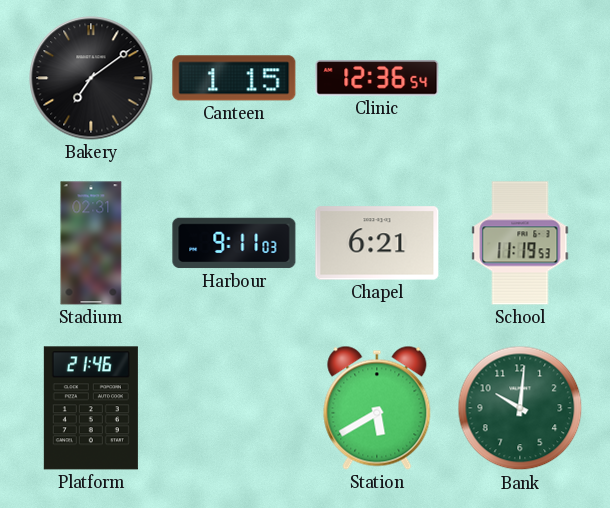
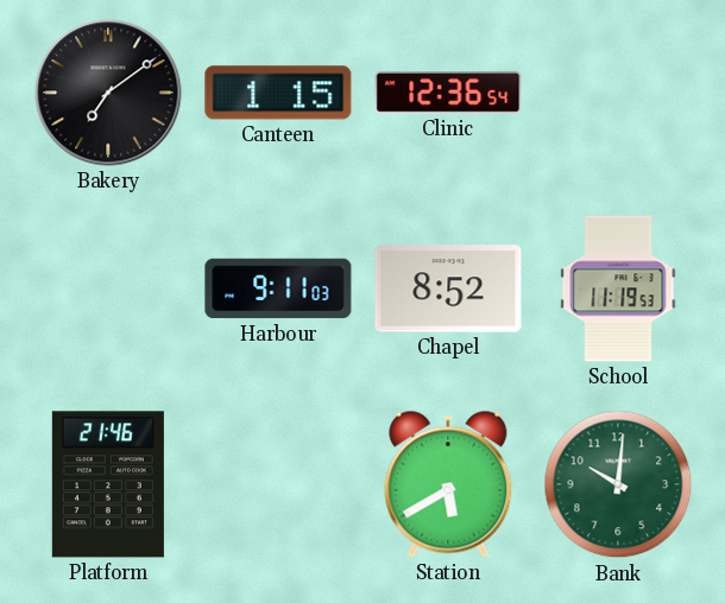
Stadium: 02:31 -> none (91, 243)
Chapel: 6:21 -> 8:52 (448, 288)
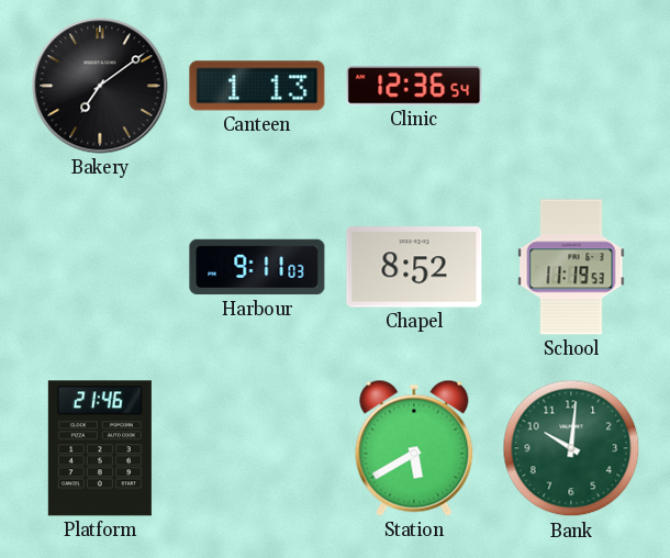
Canteen: 1:15 -> 1:13 (257, 86)
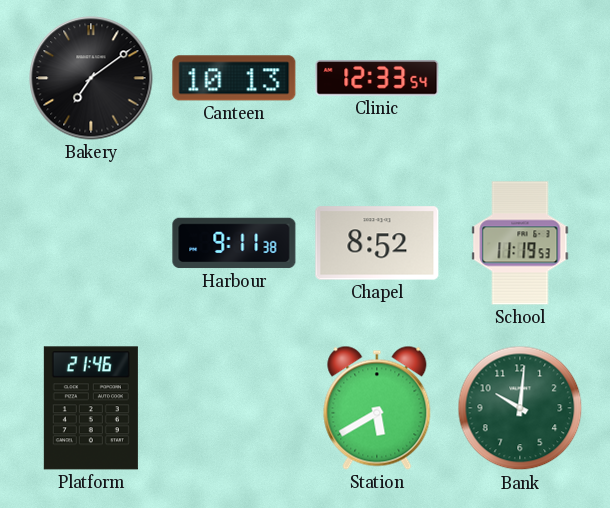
Canteen: 1:13 -> 10:13 (234, 78)
Clinic: 12:36 -> 12:33 (377, 78)
Harbour: 9:11:03 -> 9:11:38 (234, 243)
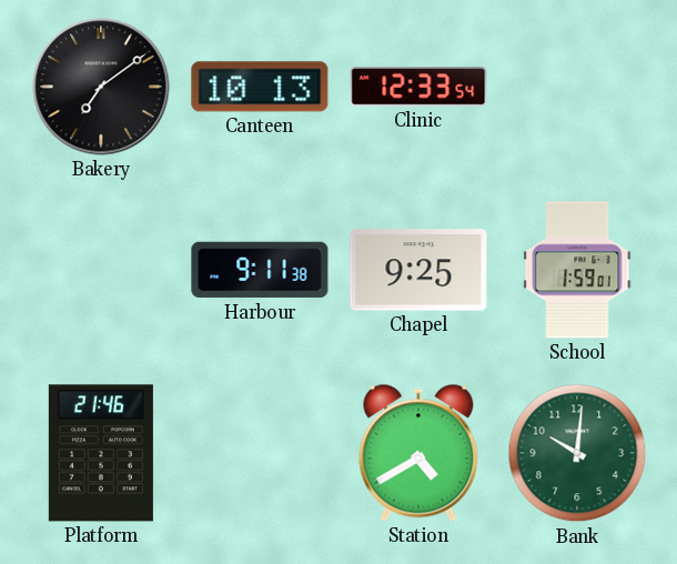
Chapel: 8:52 -> 9:25 (418, 270)
School: 11:19 -> 1:59 (577, 270)
Station: 5:40 -> 4:40 (418, 453)
